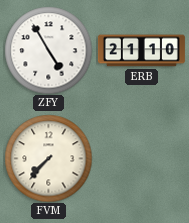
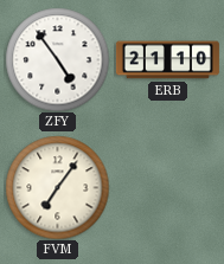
ZFY: 4:55 -> 4:54 (57, 59)
FVM: 7:37 -> 7:06 (57, 187)
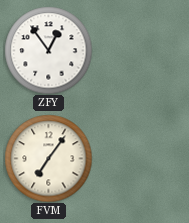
ZFY: 4:54 -> 12:54 (48, 50)
ERB: 21:10 -> none (167, 60)
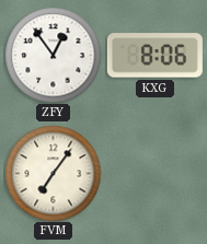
KXG: none -> 8:06 (154, 56)
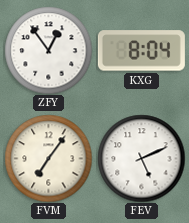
KXG: 8:06 -> 8:04 (141, 51)
FEV: none -> 5:11 (141, 158)
